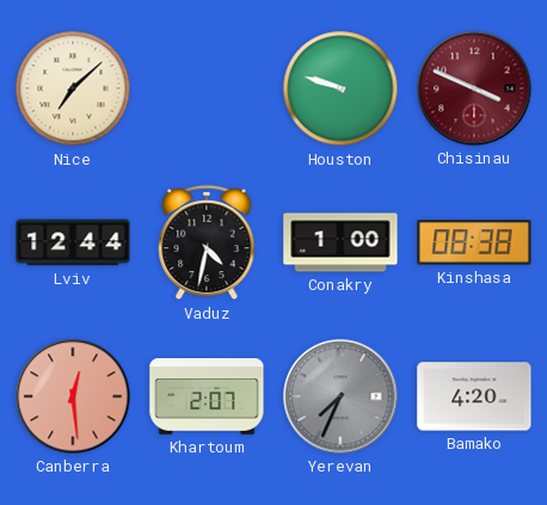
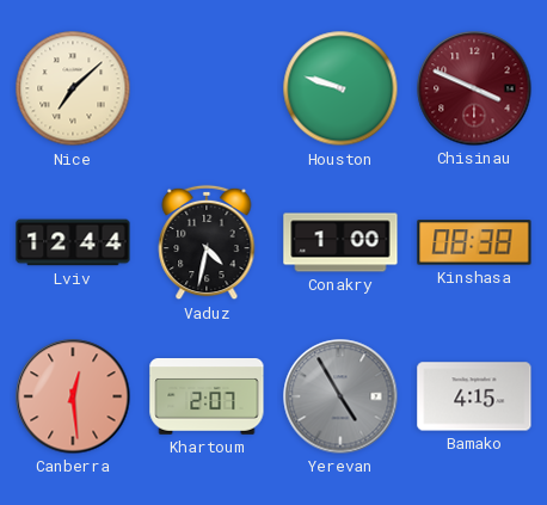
Yerevan: 7:34 -> 4:55 (340, 396)
Bamako: 4:20 -> 4:15 (474, 396)
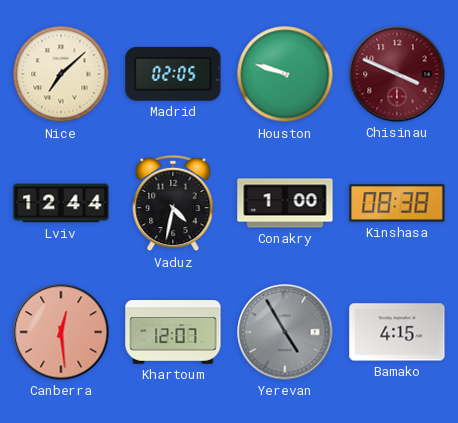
Madrid: none -> 02:05 (173, 74)
Khartoum: 2:07 -> 12:07 (173, 332)
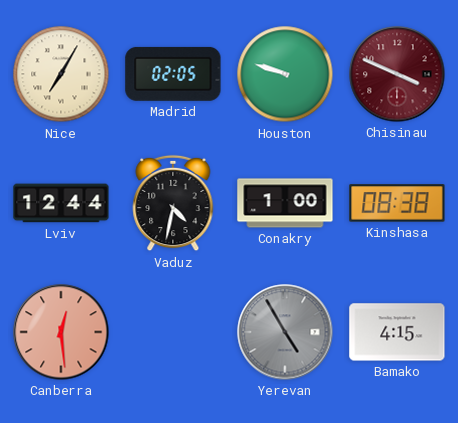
Nice: 7:08 -> 7:05 (61, 74)
Khartoum: 12:07 -> none (173, 332)
